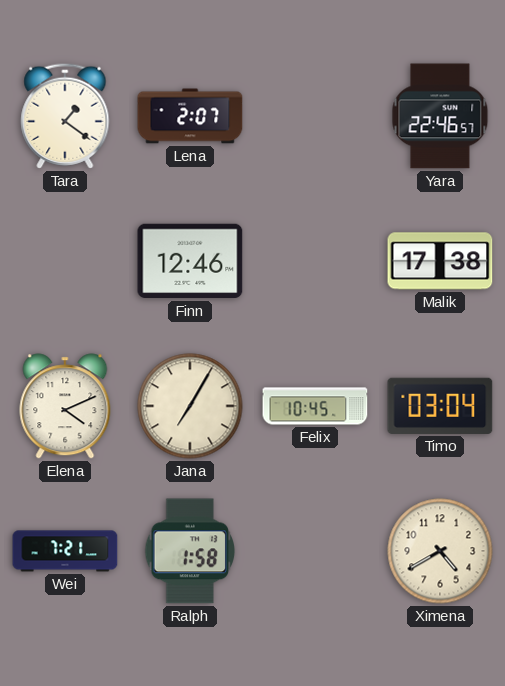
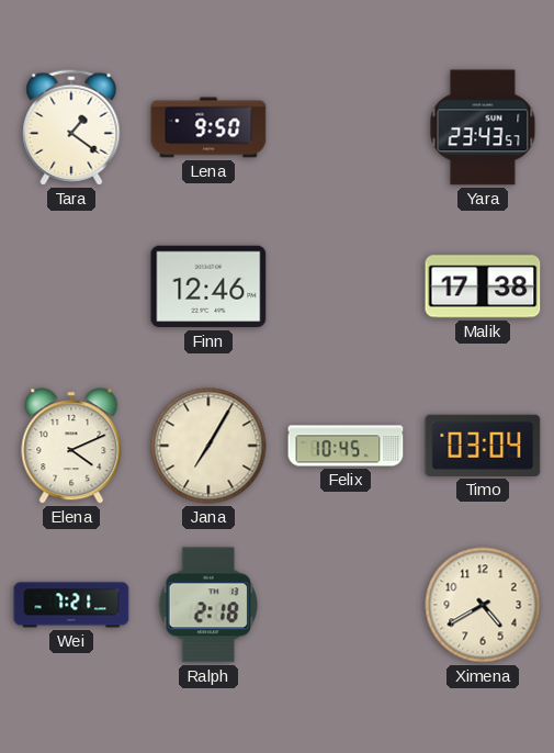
Lena: 2:07 -> 9:50 (208, 127)
Yara: 22:46 -> 23:43 (483, 127)
Ralph: 1:58 -> 2:18 (208, 605)
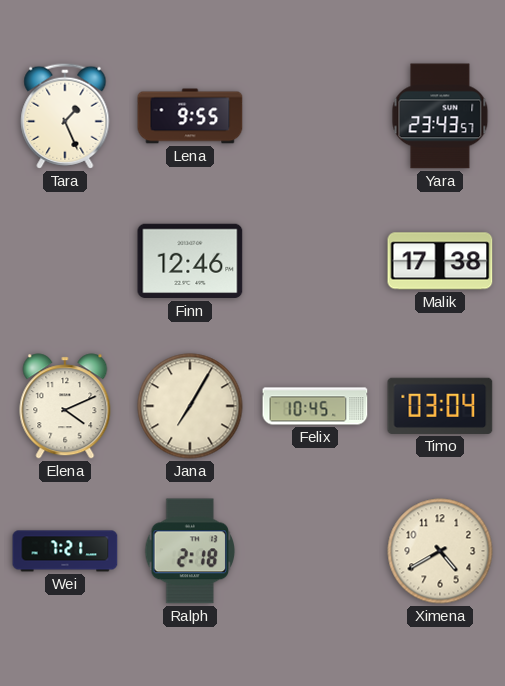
Tara: 1:21 -> 1:26 (65, 116)
Lena: 9:50 -> 9:55 (190, 116)
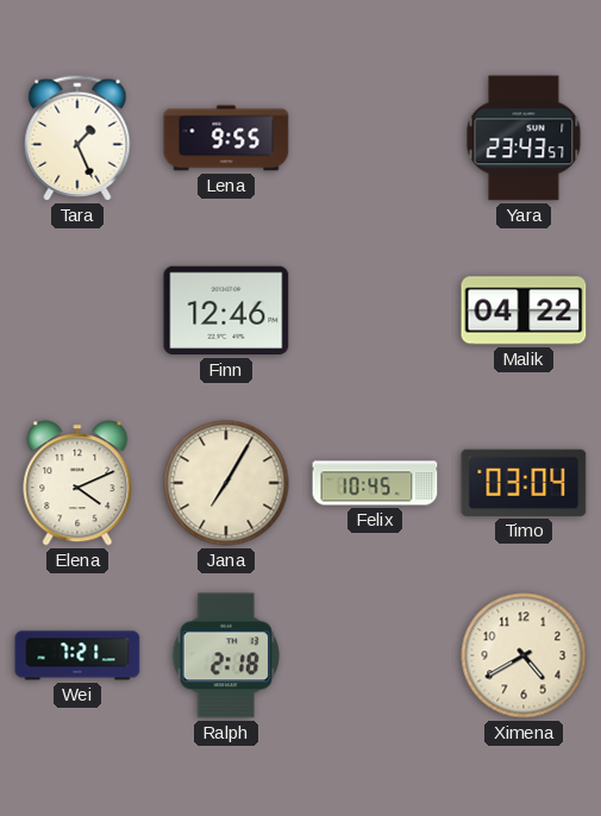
Malik: 17:38 -> 04:22 (524, 310)
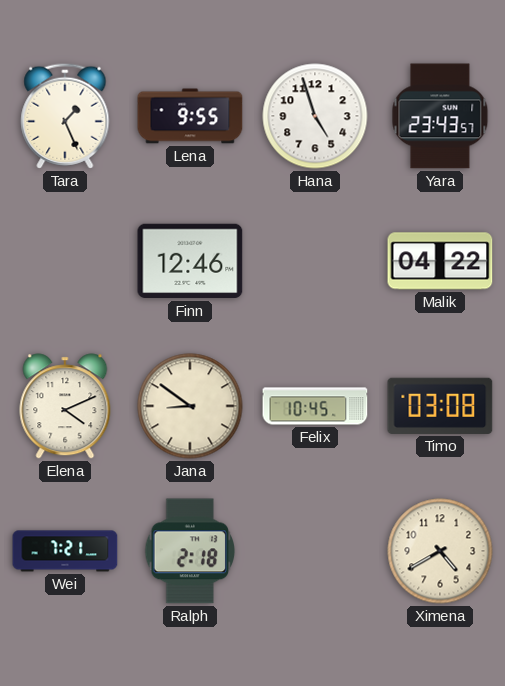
Hana: none -> 4:57 (315, 116)
Jana: 7:05 -> 8:51 (190, 406)
Timo: 03:04 -> 03:08 (440, 406)
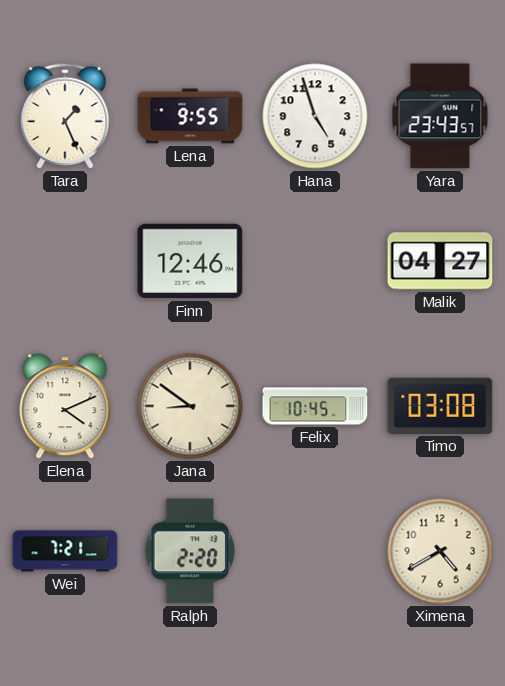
Malik: 04:22 -> 04:27 (440, 261)
Ralph: 2:18 -> 2:20 (190, 551)
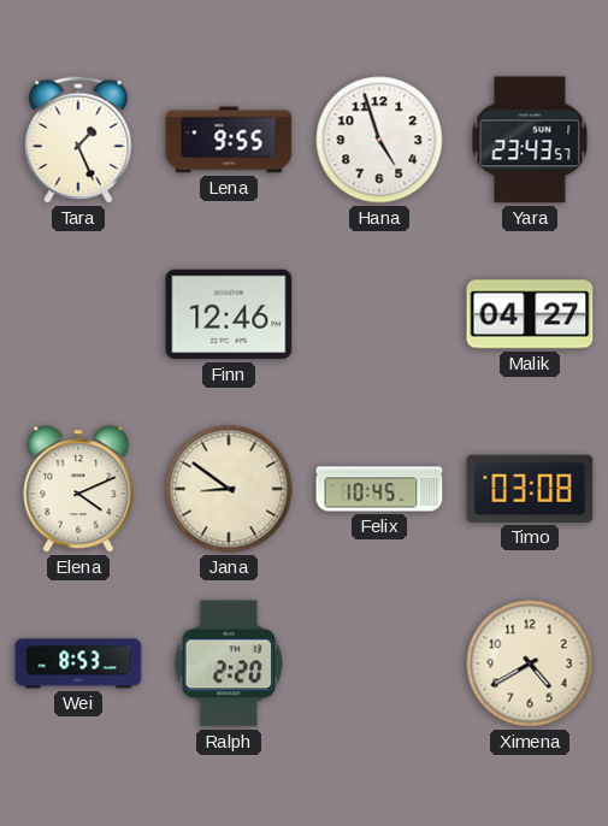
Wei: 7:21 -> 8:53 (78, 663)
